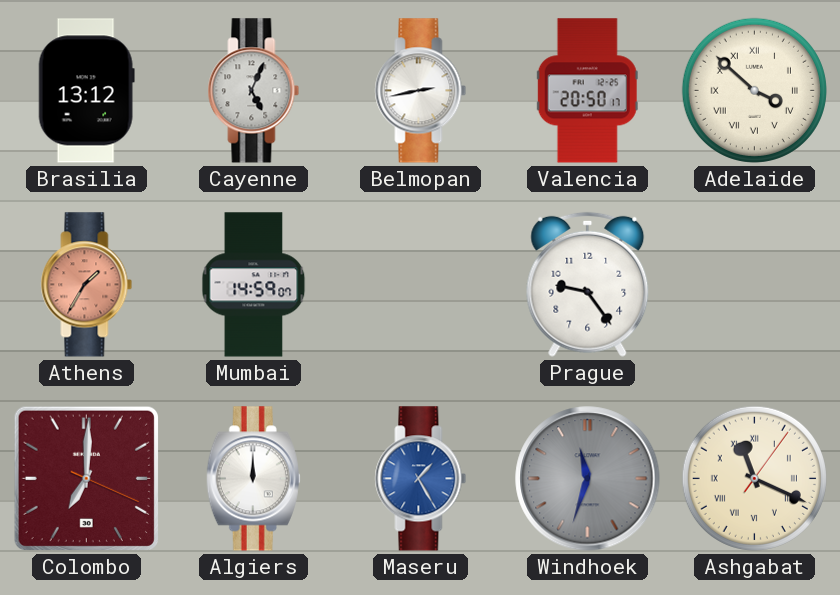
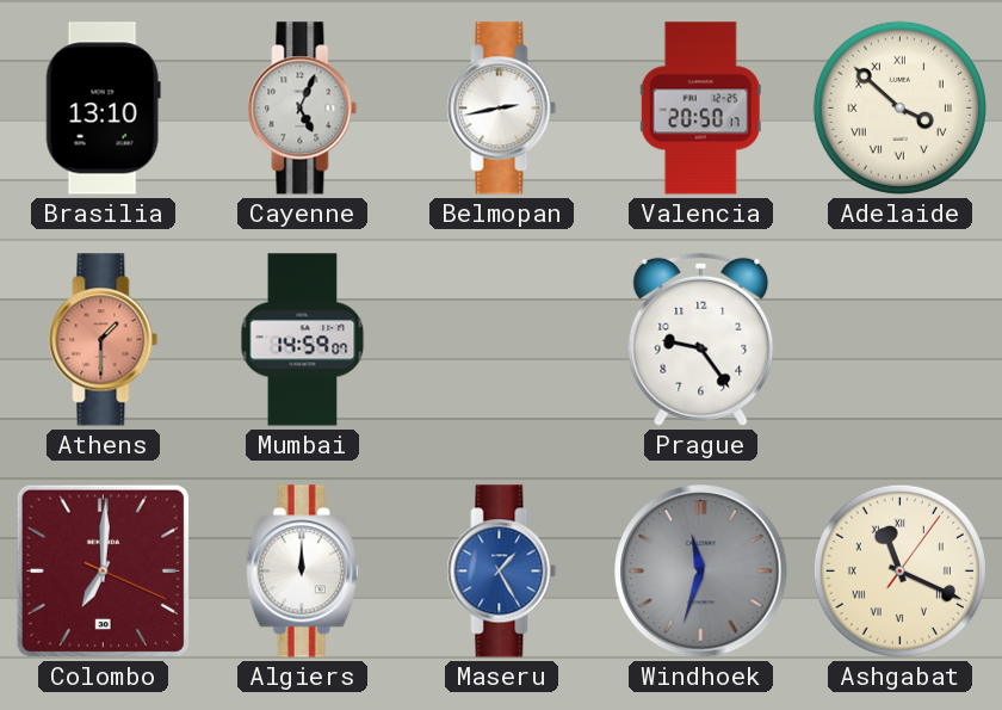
Brasilia: 13:12 -> 13:10 (103, 109)
Athens: 1:35 -> 1:30 (104, 340)
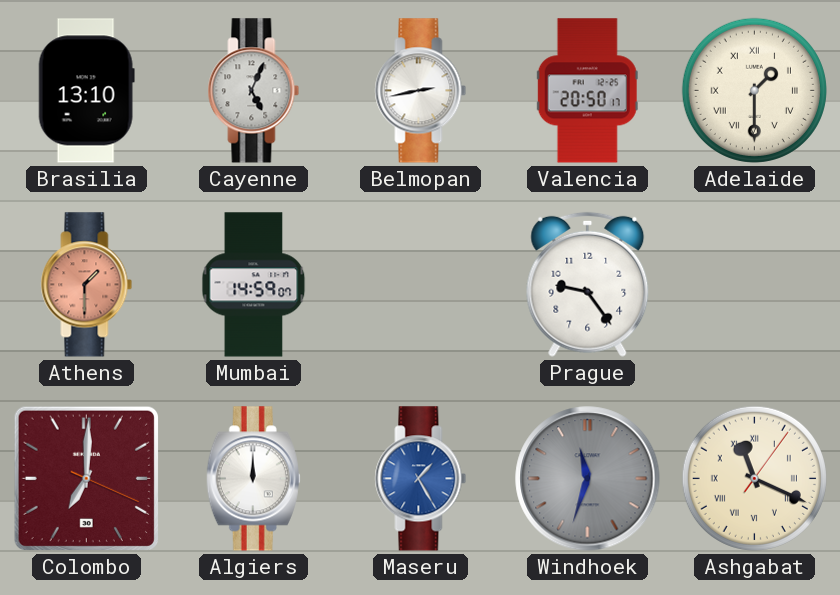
Adelaide: 3:52 -> 1:30 (754, 90)
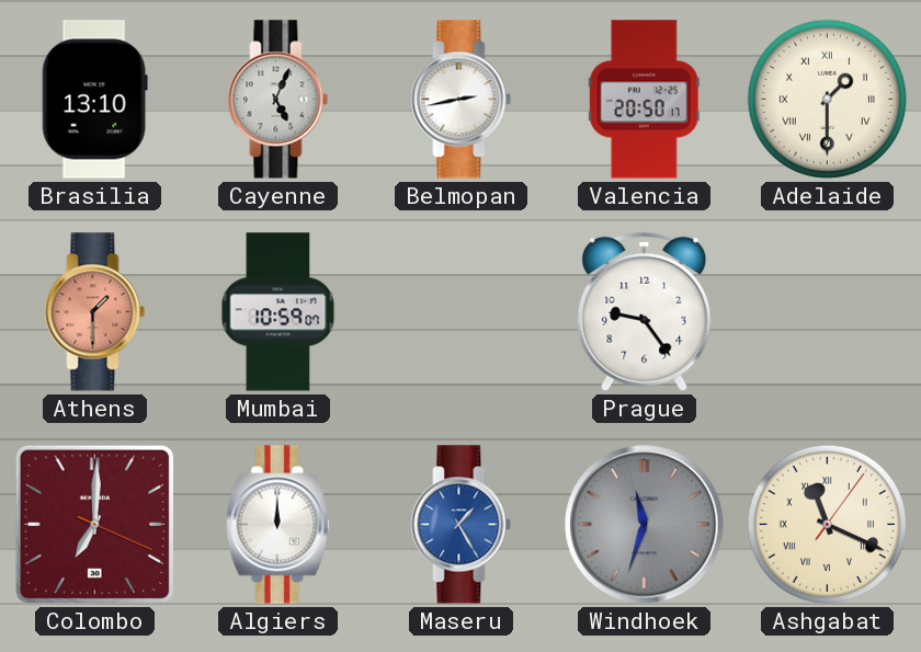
Mumbai: 14:59 -> 10:59 (278, 312)
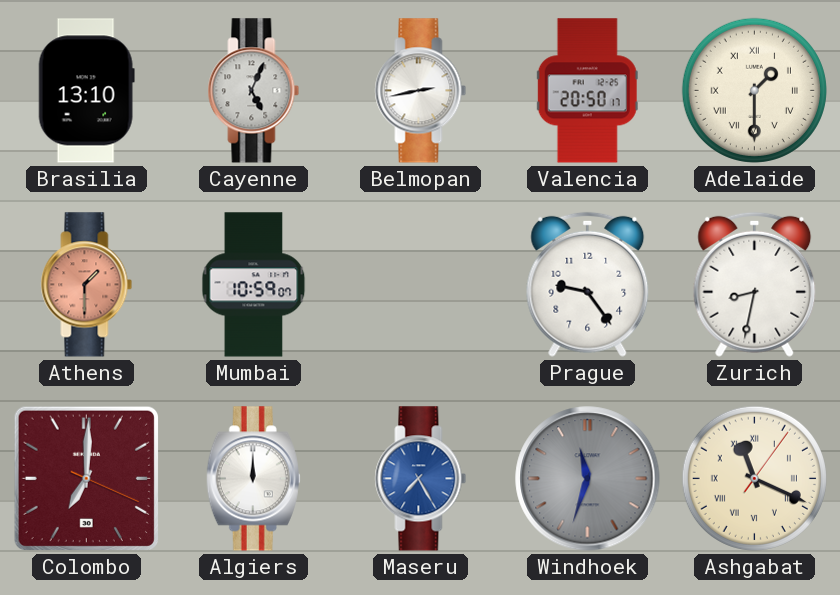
Zurich: none -> 8:32 (755, 284)
Maseru: 1:25 -> 7:25 (421, 479)
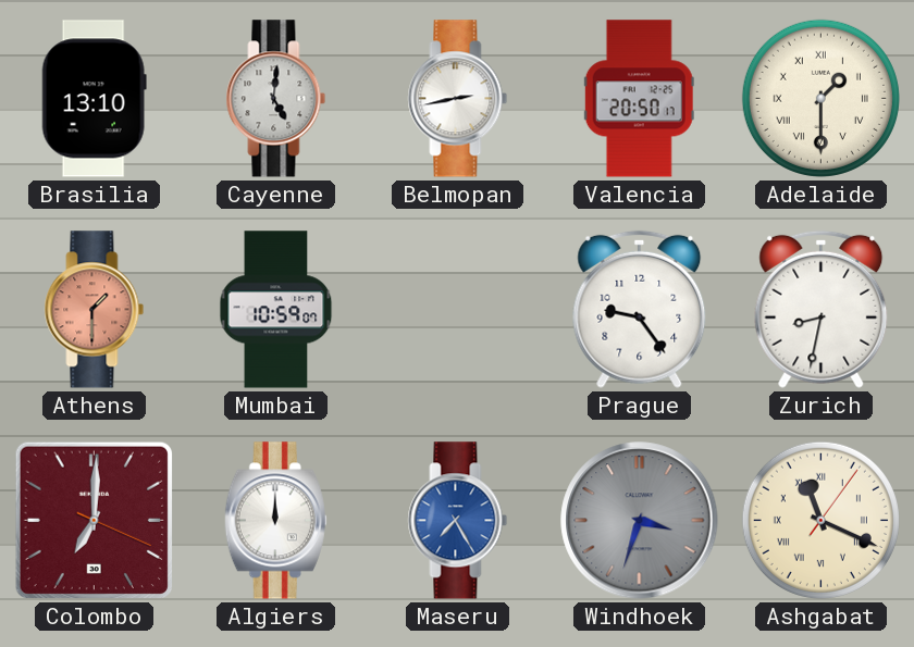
Cayenne: 5:04 -> 5:01 (276, 99)
Windhoek: 11:33 -> 3:33 (640, 521)
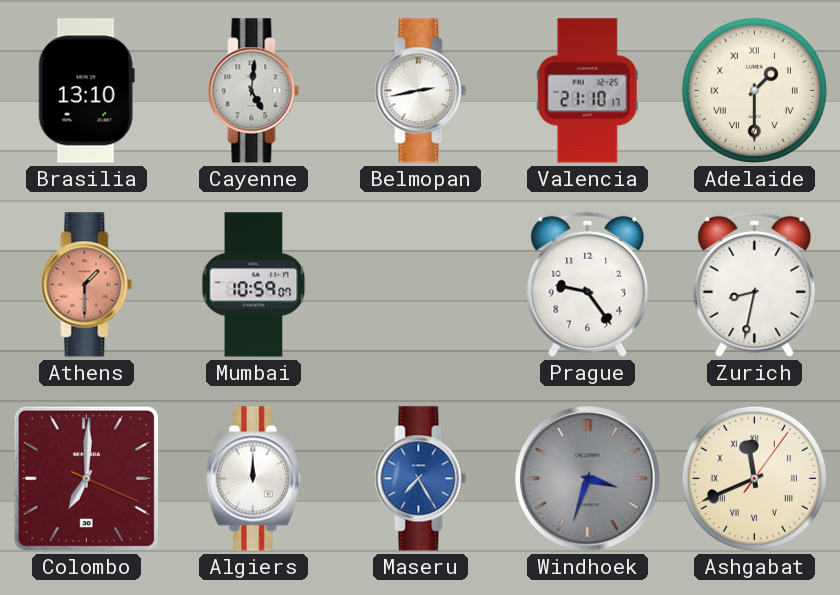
Valencia: 20:50 -> 21:10 (587, 91)
Ashgabat: 11:19 -> 11:41 (754, 478)
